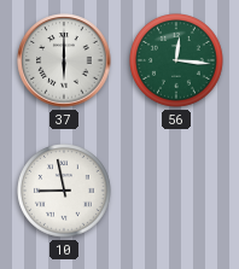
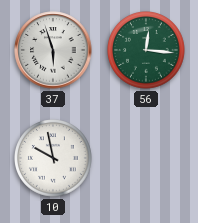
37: 6:00 -> 5:57 (53, 50)
10: 8:58 -> 9:58 (54, 159)
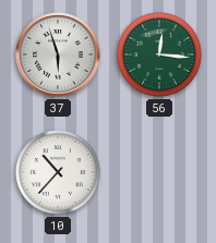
10: 9:58 -> 10:37 (59, 173)
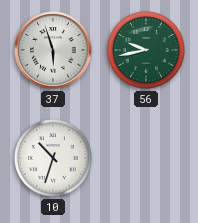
56: 12:16 -> 9:43 (147, 51)
10: 10:37 -> 10:33 (54, 159)
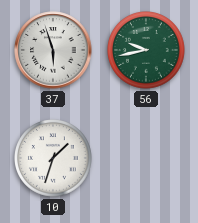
10: 10:33 -> 1:33 (54, 159)
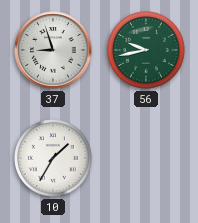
37: 5:57 -> 8:57 (53, 50)
10: 1:33 -> 1:35 (54, 159)
